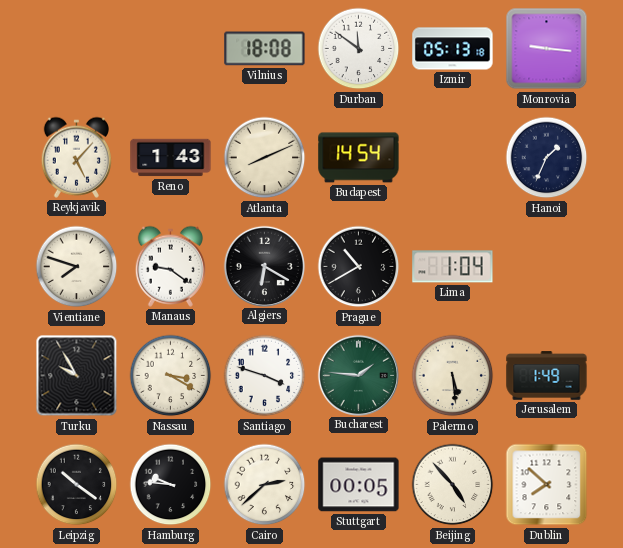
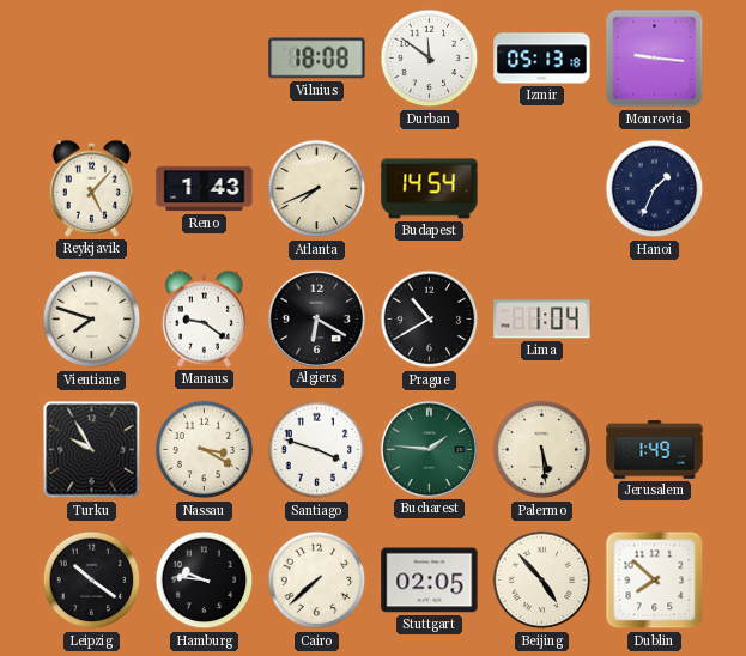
Atlanta: 8:11 -> 7:41 (317, 189)
Cairo: 2:38 -> 7:38 (317, 581)
Stuttgart: 00:05 -> 02:05 (430, 581)
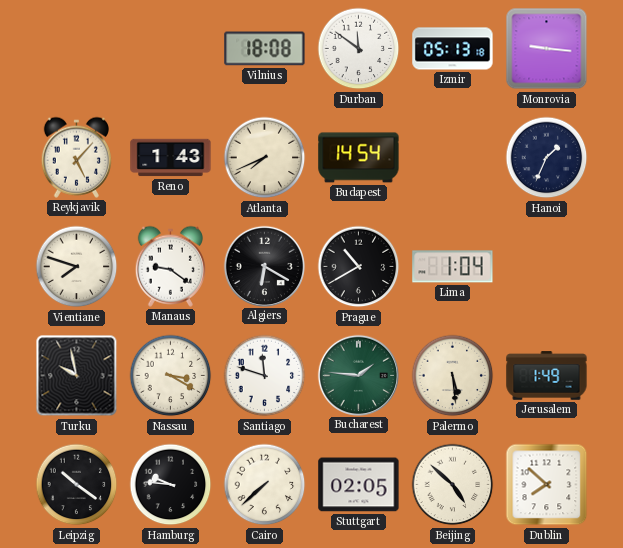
Turku: 9:55 -> 9:58 (77, 376)
Santiago: 3:48 -> 11:48 (265, 376)
Beijing: 4:53 -> 4:52 (453, 485)
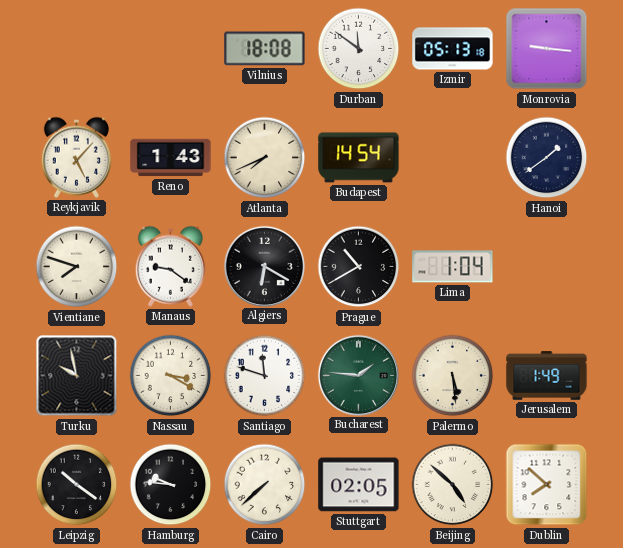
Hanoi: 1:34 -> 1:39 (547, 158)
